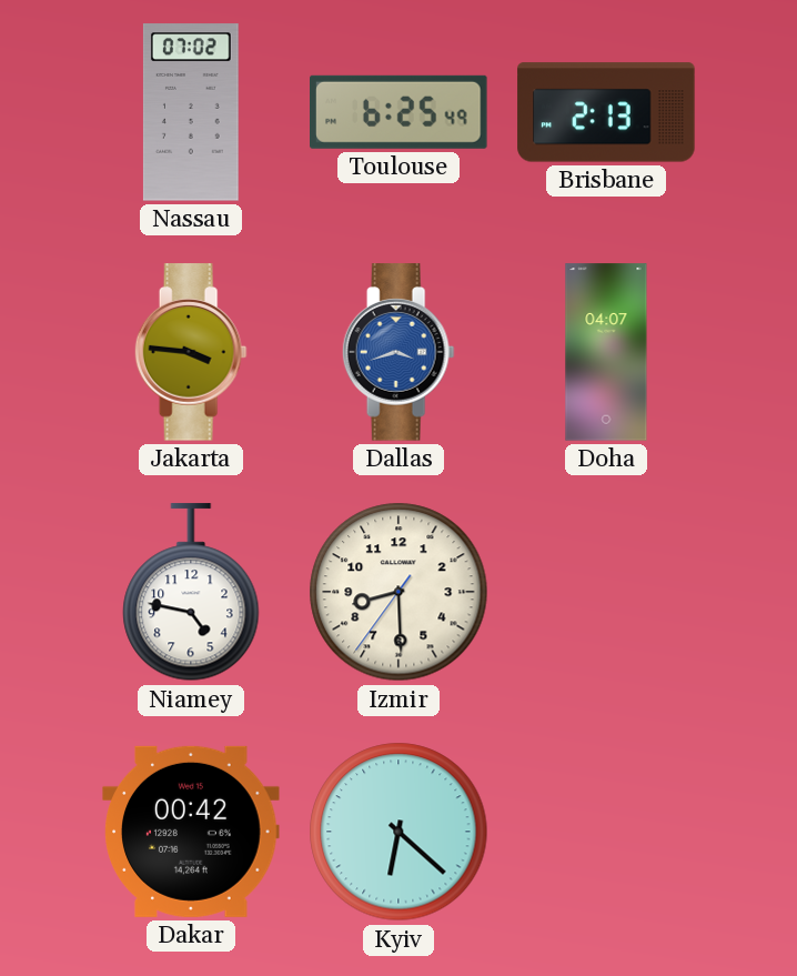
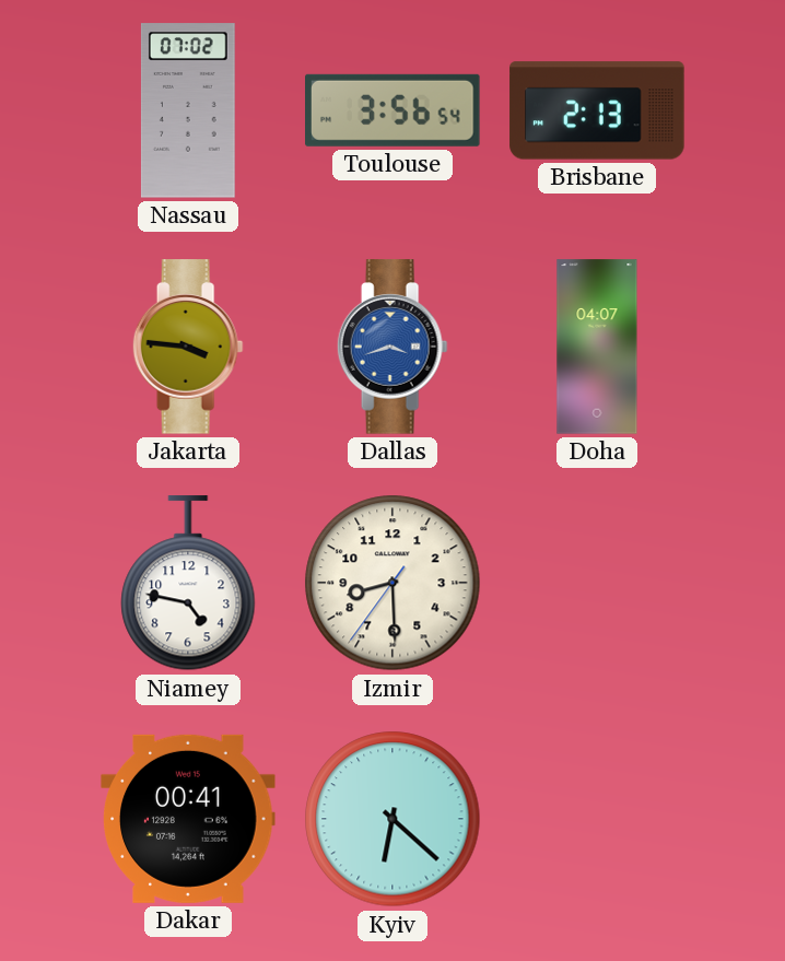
Toulouse: 6:25 -> 3:56 (394, 110)
Dakar: 00:42 -> 00:41 (188, 819)
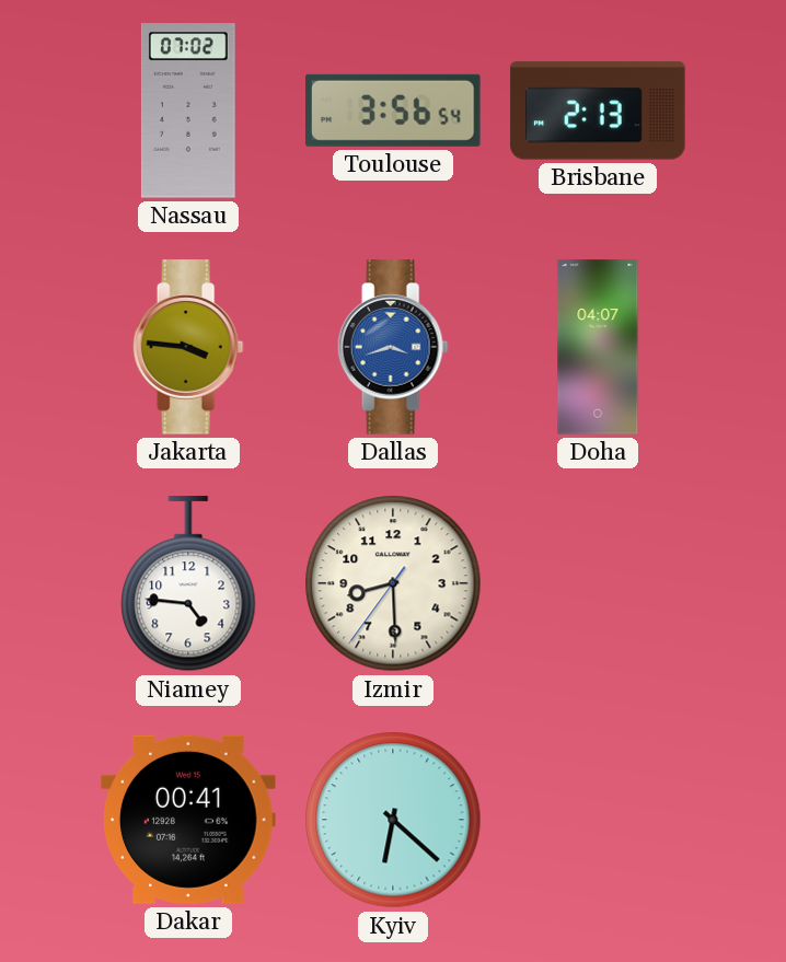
Niamey: 4:47 -> 4:46 (188, 584)
